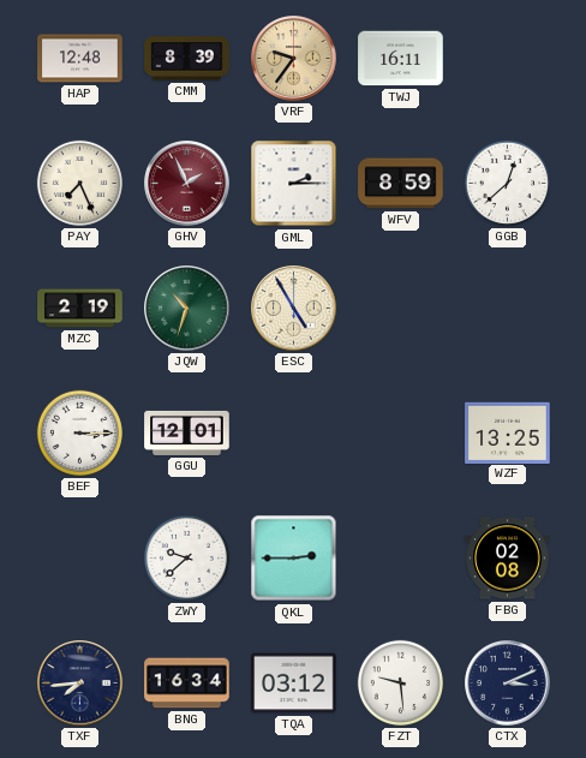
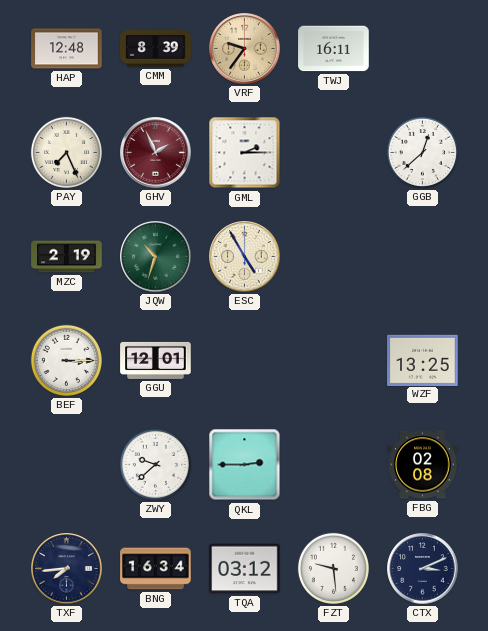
WFV: 8:59 -> none (401, 184)
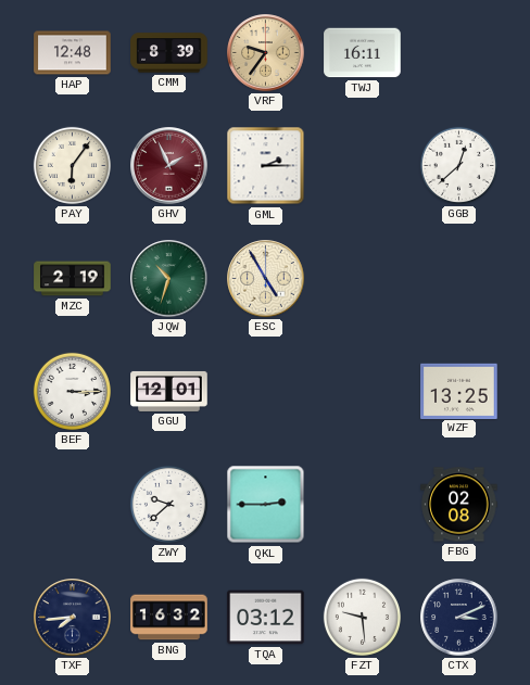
PAY: 7:26 -> 6:06 (72, 165)
BNG: 16:34 -> 16:32 (169, 618)
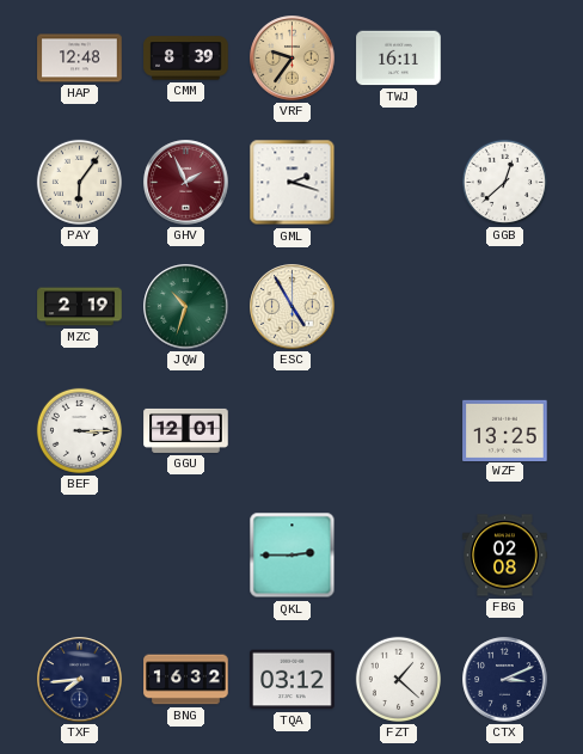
GML: 2:15 -> 2:18 (293, 183)
ZWY: 9:38 -> none (168, 504)
FZT: 9:29 -> 1:22 (398, 679)
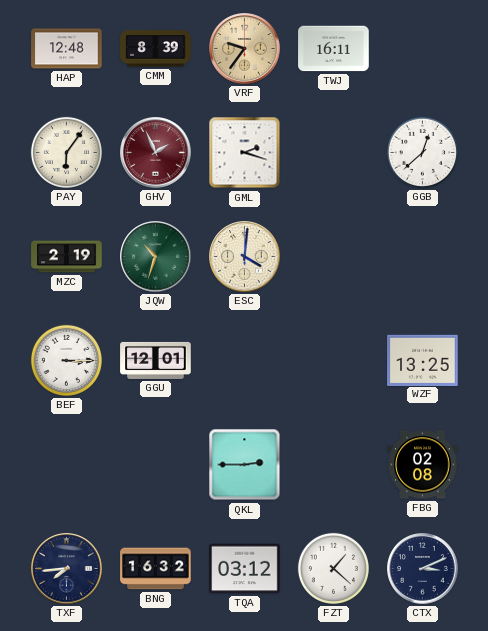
ESC: 4:55 -> 4:01 (245, 257)
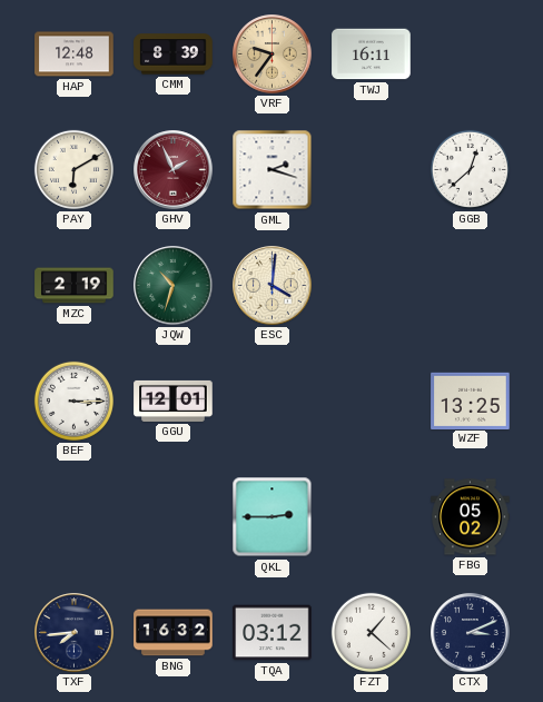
PAY: 6:06 -> 6:10 (73, 169)
FBG: 02:08 -> 05:02 (471, 517)
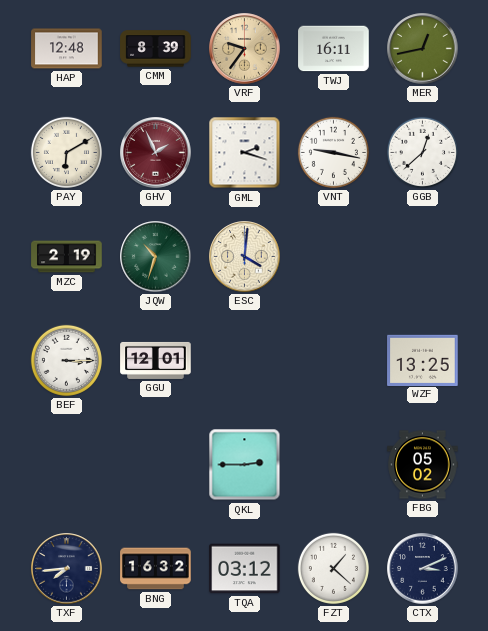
MER: none -> 12:43 (423, 49)
VNT: none -> 9:17 (333, 152)
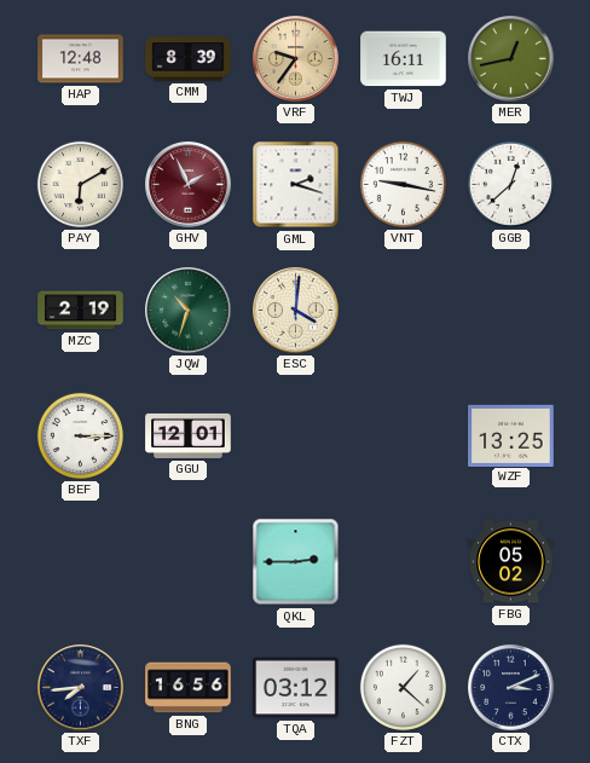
BNG: 16:32 -> 16:56 (189, 688)
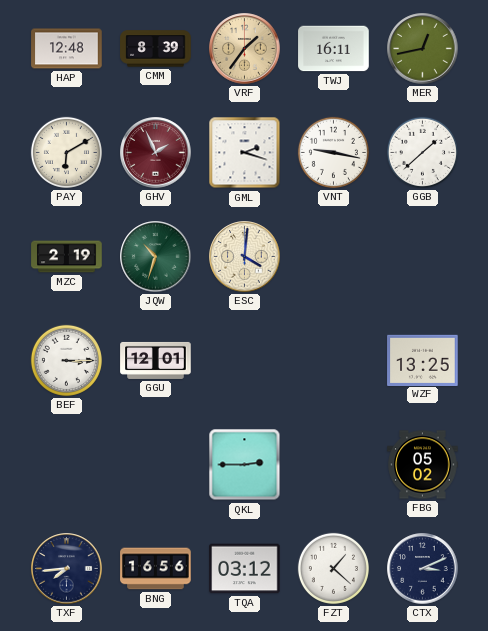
VRF: 9:36 -> 1:36 (245, 49)
GGB: 12:38 -> 1:38 (422, 152)
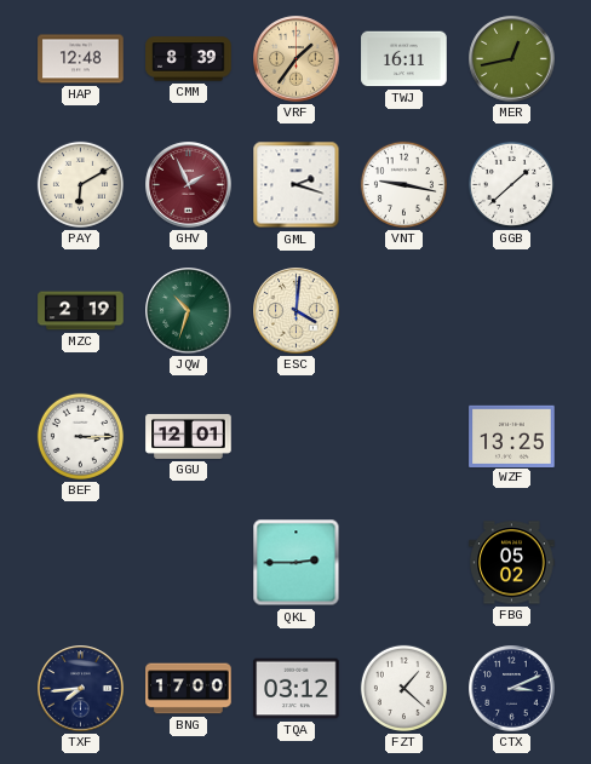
BNG: 16:56 -> 17:00 (189, 689)
